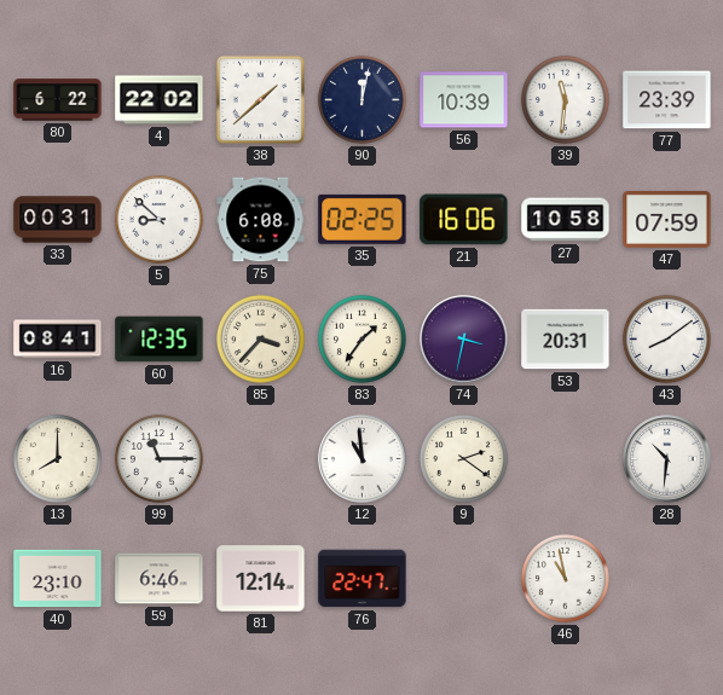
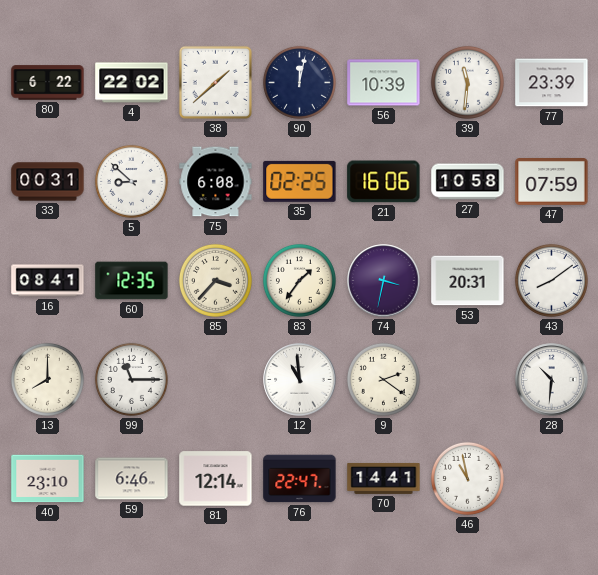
70: none -> 14:41 (384, 478)
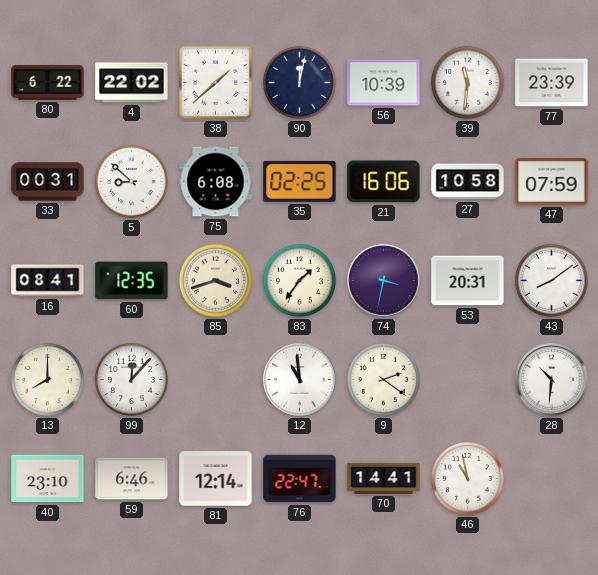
85: 3:37 -> 3:42 (215, 280)
99: 11:15 -> 12:07 (131, 379)
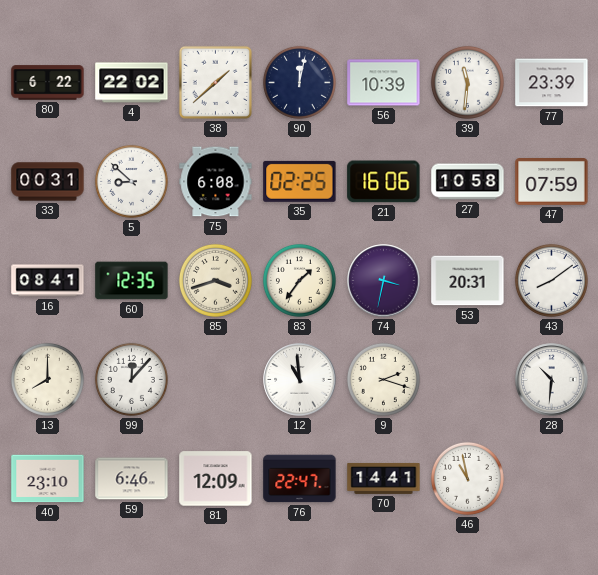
9: 2:21 -> 2:18 (383, 379)
81: 12:14 -> 12:09 (216, 479)
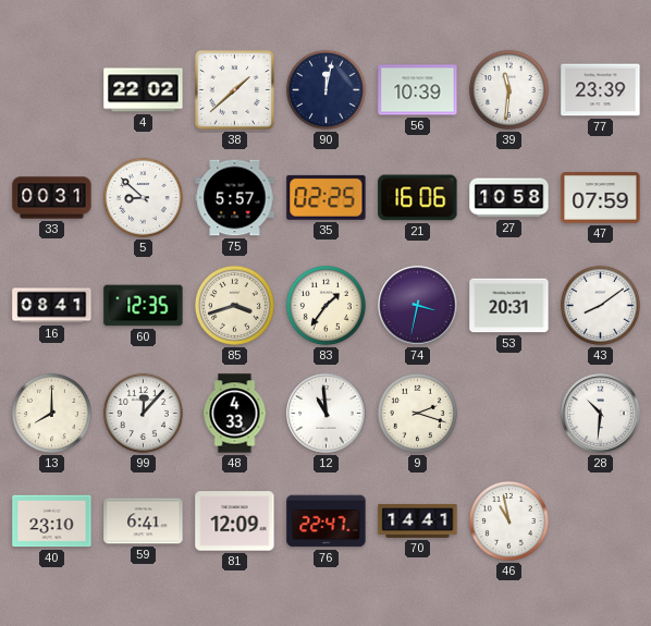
80: 6:22 -> none (48, 83)
75: 6:08 -> 5:57 (235, 198)
48: none -> 4:33 (235, 414)
59: 6:46 -> 6:41 (144, 521)
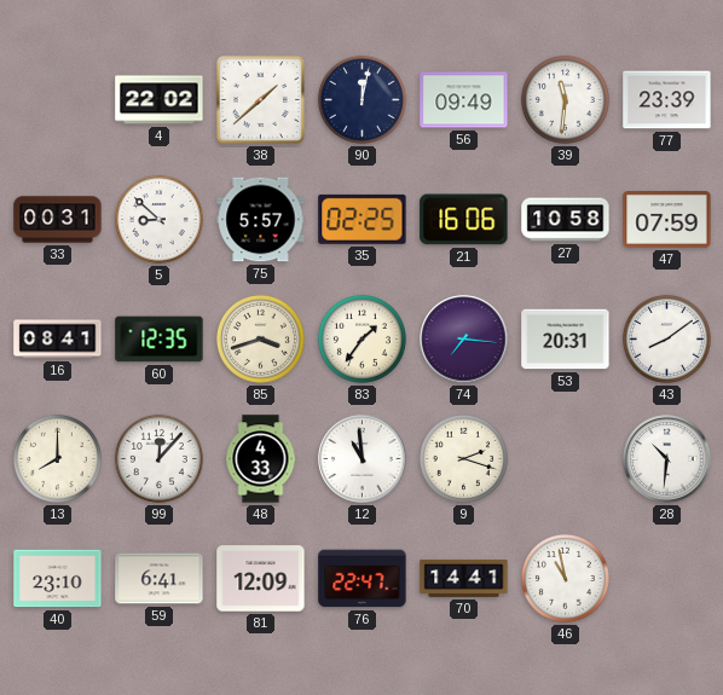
56: 10:39 -> 09:49 (464, 100)
74: 3:32 -> 7:16 (464, 340)
